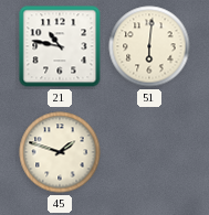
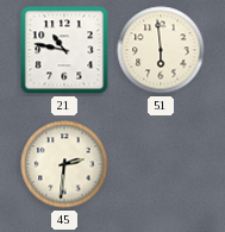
51: 6:01 -> 5:59 (161, 50)
45: 1:48 -> 2:31 (64, 164)
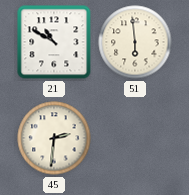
21: 10:47 -> 10:50 (54, 42)
